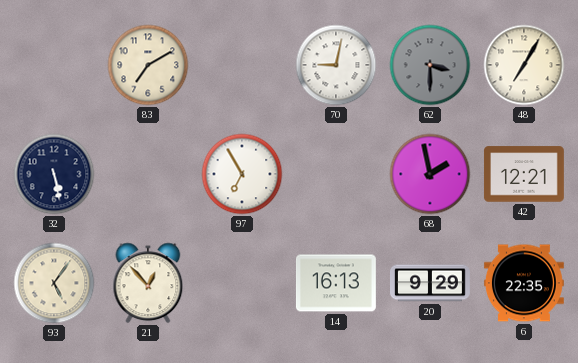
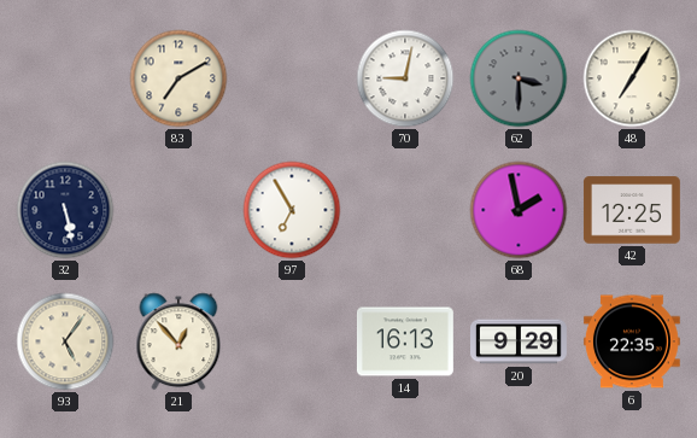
42: 12:21 -> 12:25 (632, 210)
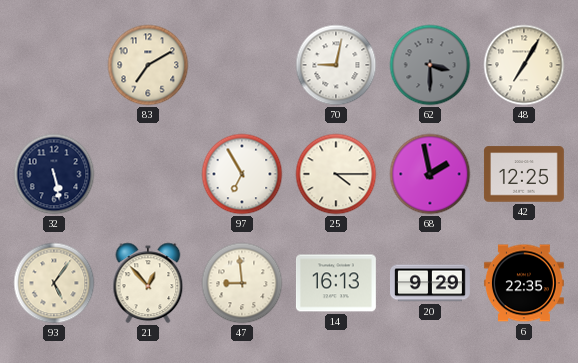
25: none -> 4:15 (336, 174)
47: none -> 8:59 (242, 283)
